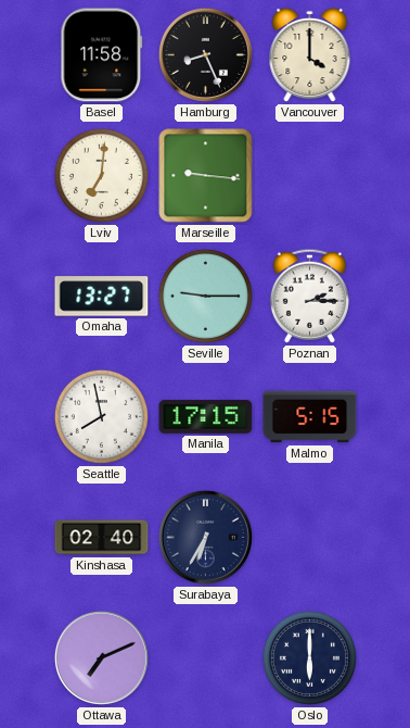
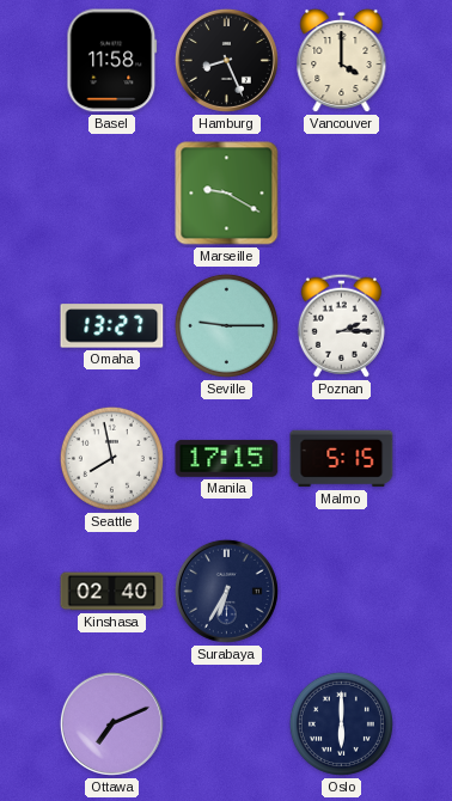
Lviv: 7:01 -> none (101, 175)
Marseille: 9:16 -> 9:20 (227, 194)
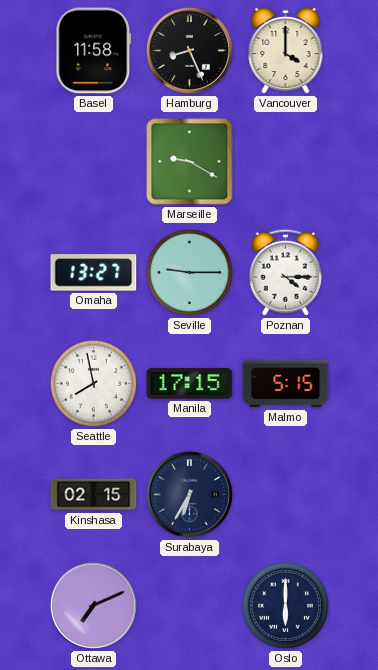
Poznan: 2:15 -> 4:15 (285, 272)
Kinshasa: 02:40 -> 02:15 (94, 495)
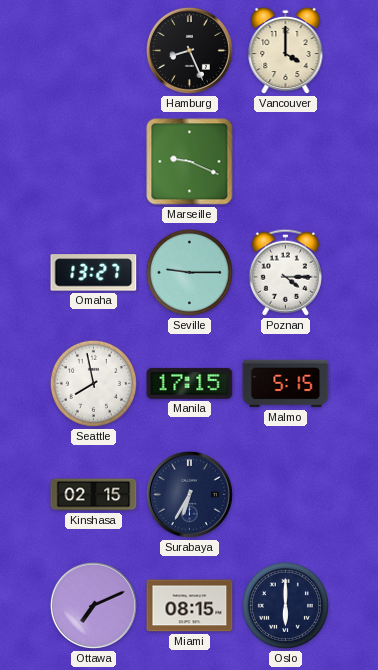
Basel: 11:58 -> none (94, 51)
Marseille: 9:20 -> 9:19 (190, 162)
Miami: none -> 08:15 (190, 606)
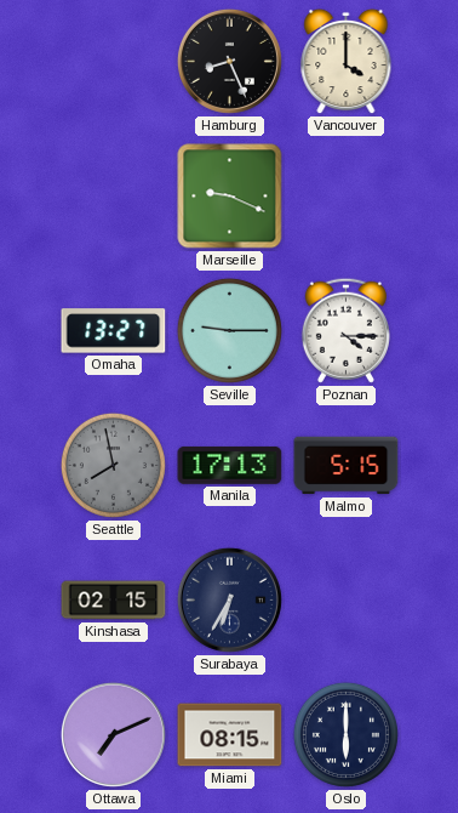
Seattle dial: white -> grey (113, 465)
Manila: 17:15 -> 17:13 (230, 465)
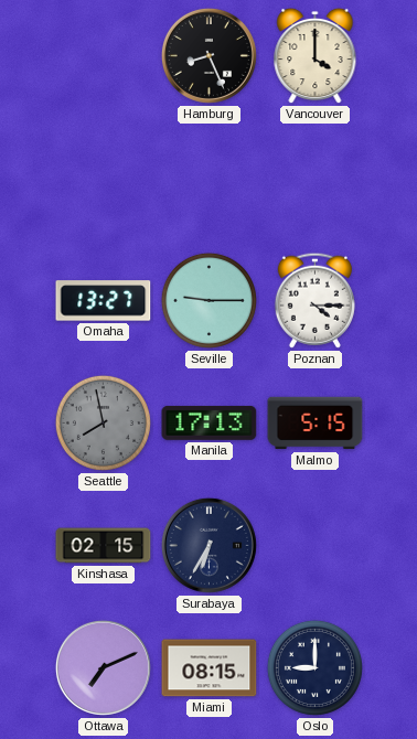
Marseille: 9:19 -> none (230, 197)
Oslo: 6:00 -> 9:00 (314, 667)
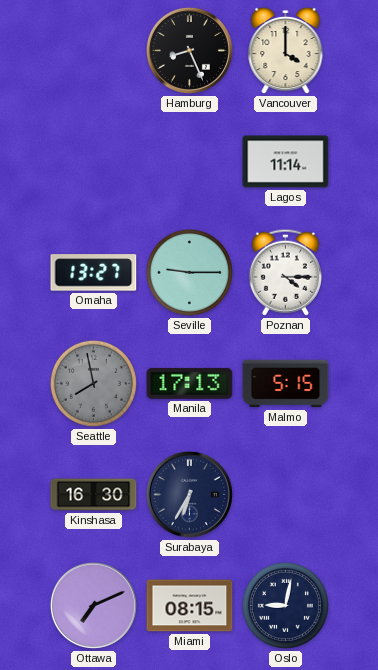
Lagos: none -> 11:14 (286, 162)
Kinshasa: 02:15 -> 16:30 (94, 495)
Oslo: 9:00 -> 9:02 (285, 605)
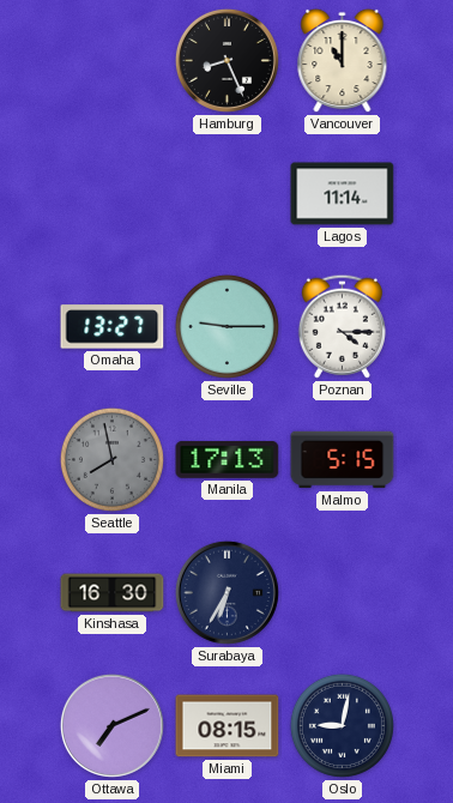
Vancouver: 4:00 -> 11:00 (343, 61)
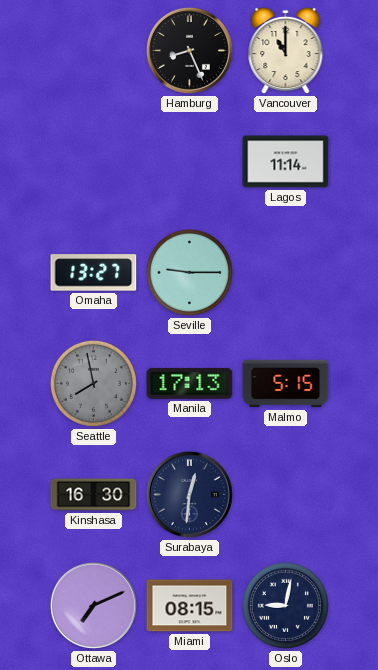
Poznan: 4:15 -> none (342, 326)
Surabaya: 6:35 -> 12:31 (189, 494)
